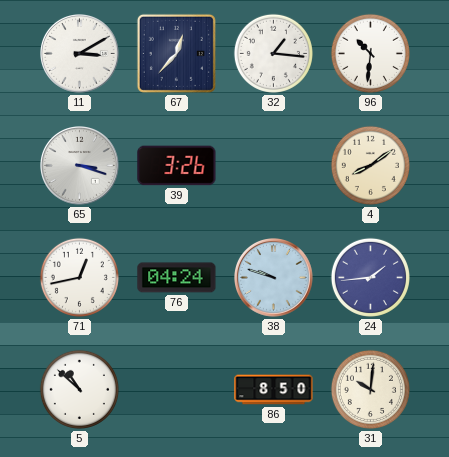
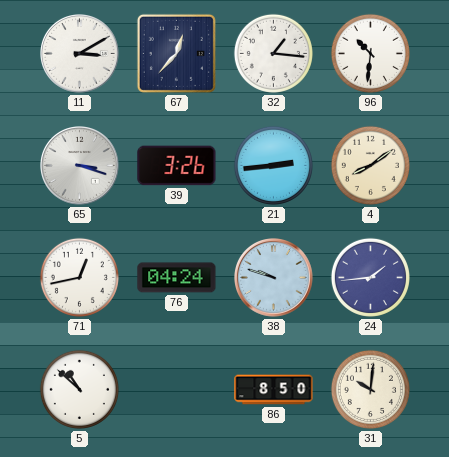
21: none -> 2:44 (273, 165)
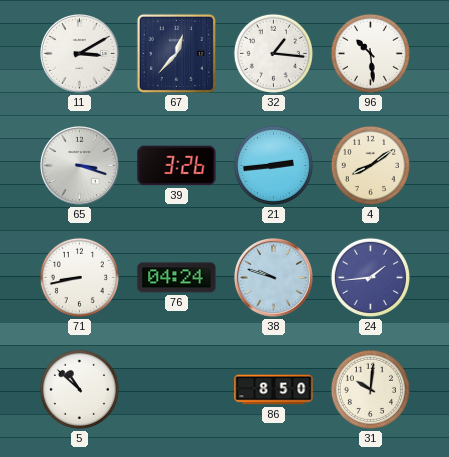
96: 10:31 -> 10:29 (370, 53)
71: 12:43 -> 8:43 (79, 277)
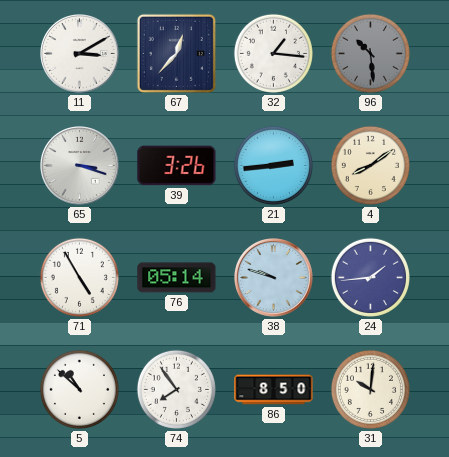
96 dial: white -> grey (370, 53)
71: 8:43 -> 4:55 (79, 277)
76: 04:24 -> 05:14 (177, 278)
74: none -> 7:54 (176, 389)
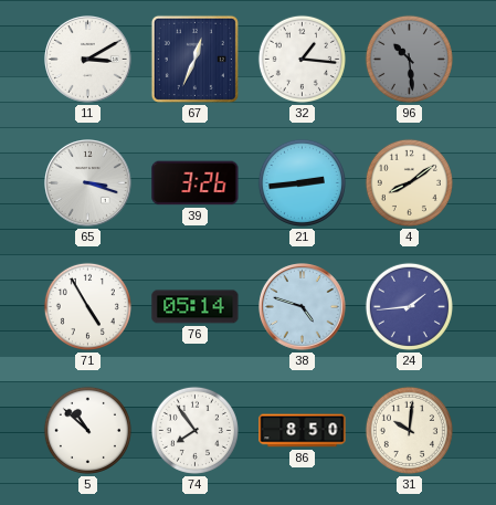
67: 12:37 -> 12:34 (194, 59)
38: 9:48 -> 4:48 (303, 307)
